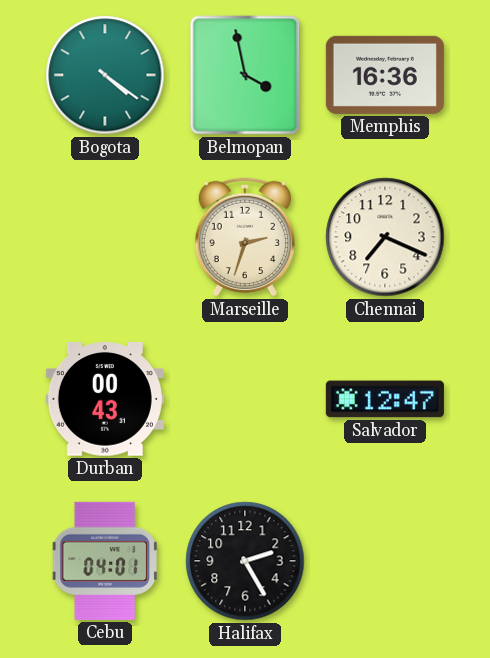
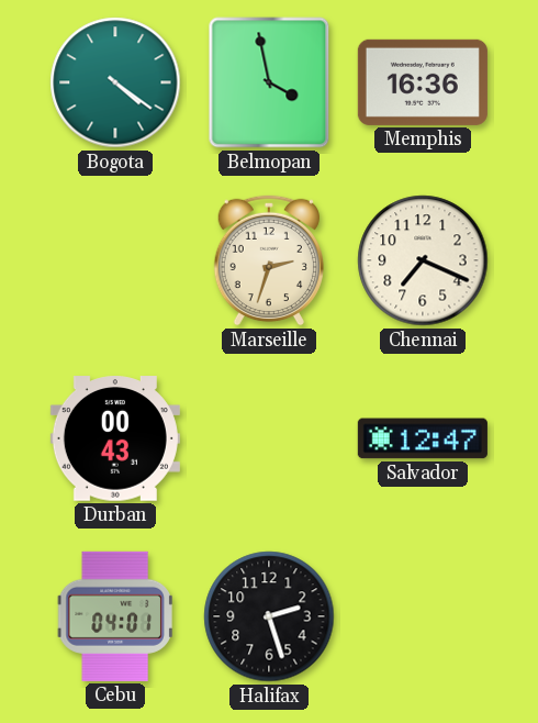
Halifax: 2:25 -> 2:27 (269, 616)
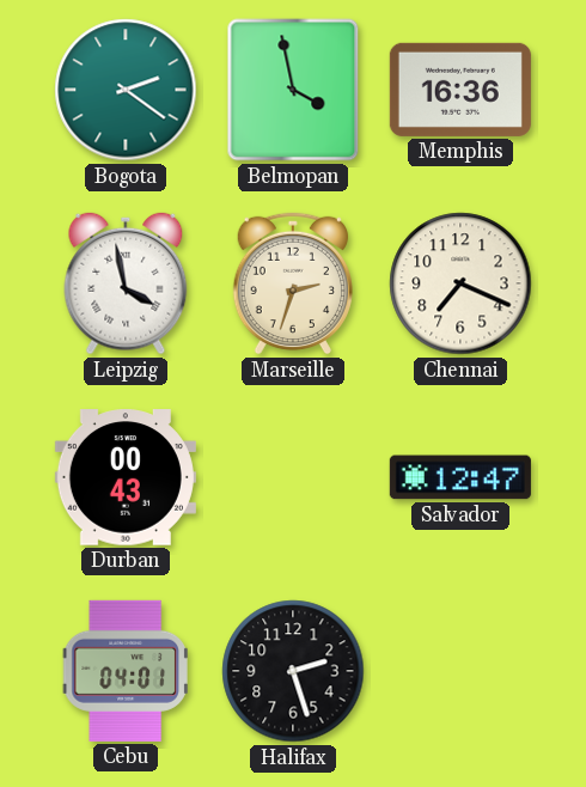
Bogota: 4:21 -> 2:21 (126, 90)
Leipzig: none -> 3:58 (126, 283)
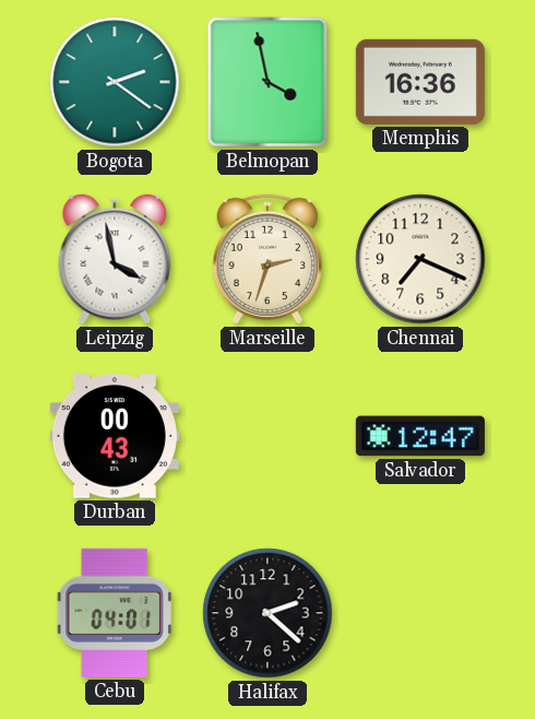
Halifax: 2:27 -> 2:22 (267, 613)
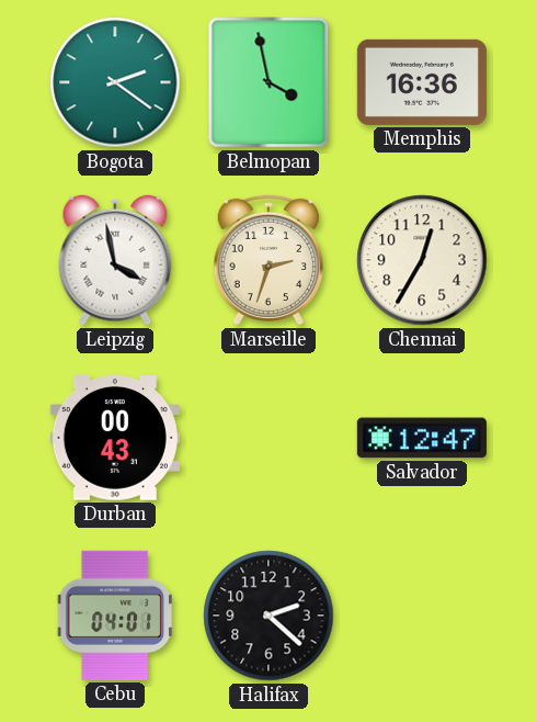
Chennai: 7:19 -> 12:35 (422, 260)
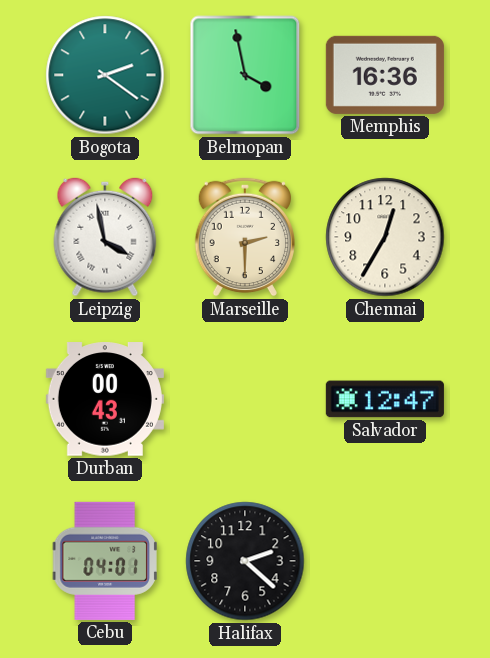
Marseille: 2:33 -> 2:30 (244, 237)
